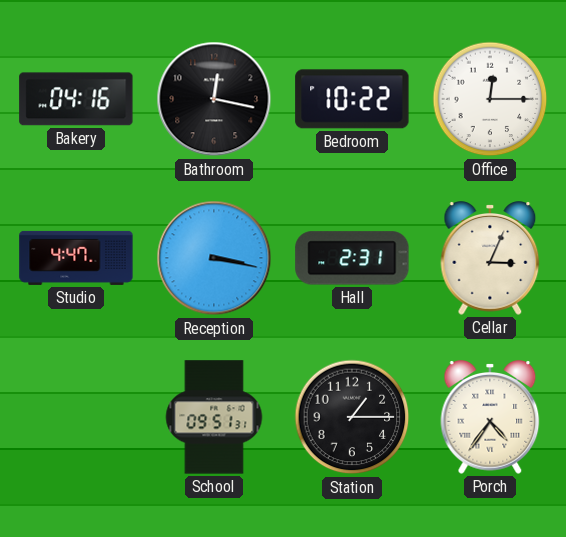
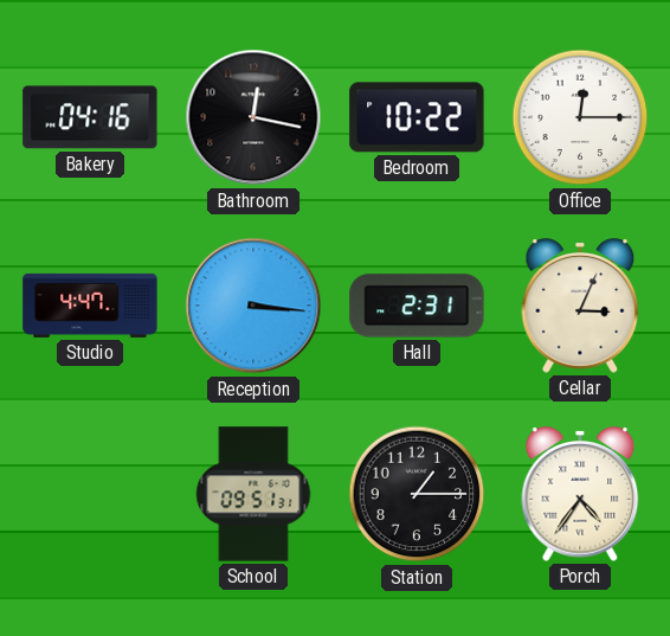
Reception: 3:17 -> 3:16 (253, 306)
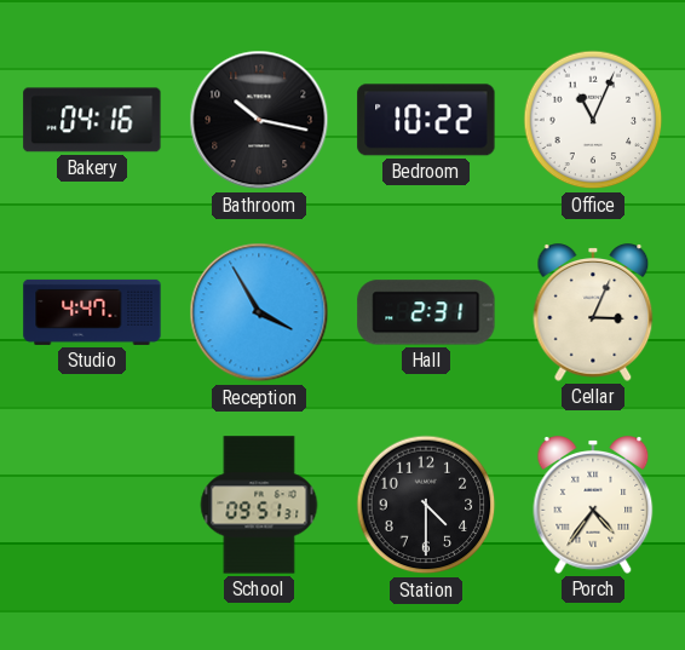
Bathroom: 12:17 -> 10:17 (259, 120)
Office: 12:15 -> 11:04 (593, 120)
Reception: 3:16 -> 3:55 (259, 312)
Station: 1:15 -> 4:30 (426, 505)
